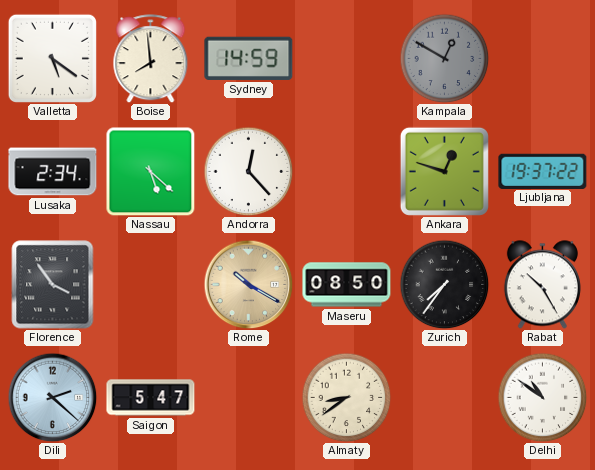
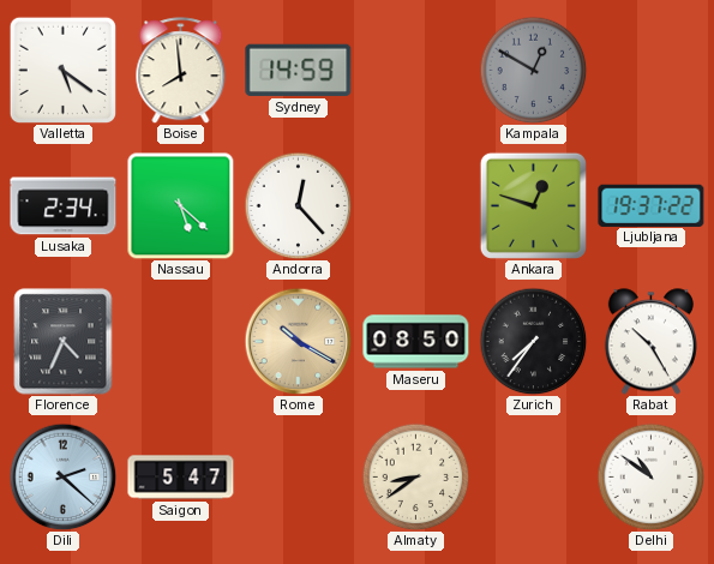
Florence: 3:54 -> 4:34 (64, 342)
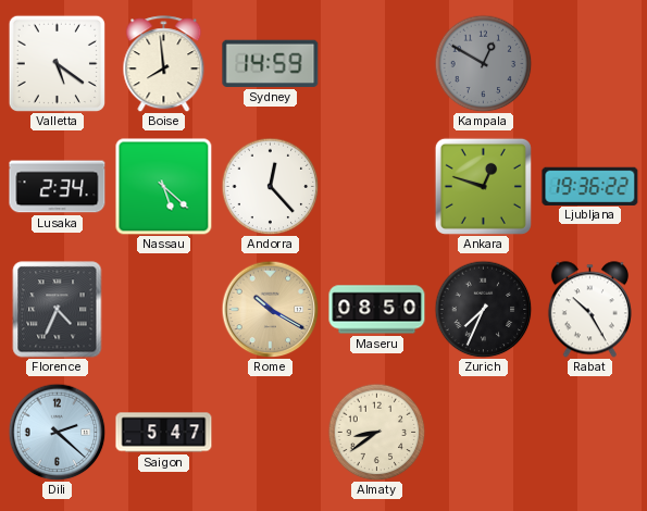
Ljubljana: 19:37 -> 19:36 (590, 186)
Zurich: 7:36 -> 7:34 (483, 309)
Delhi: 10:51 -> none (650, 476)
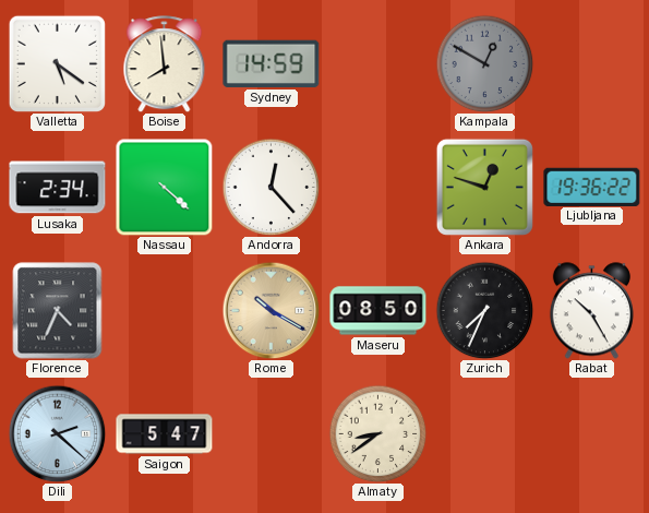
Nassau: 5:22 -> 4:22 (164, 187)
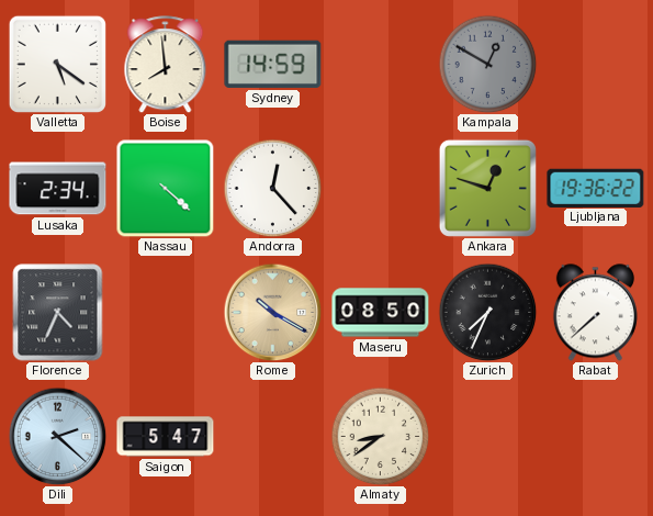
Rabat: 10:25 -> 7:38 (595, 313)
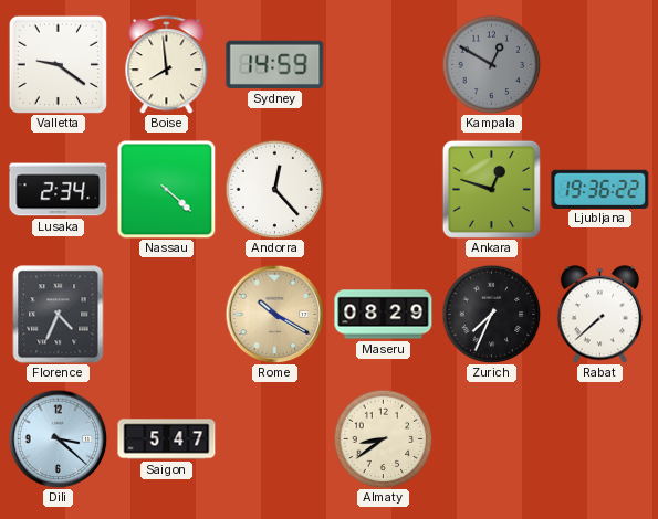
Valletta: 5:21 -> 9:21 (58, 64)
Maseru: 08:50 -> 08:29 (384, 315)
Dili: 2:22 -> 3:22 (58, 438)
